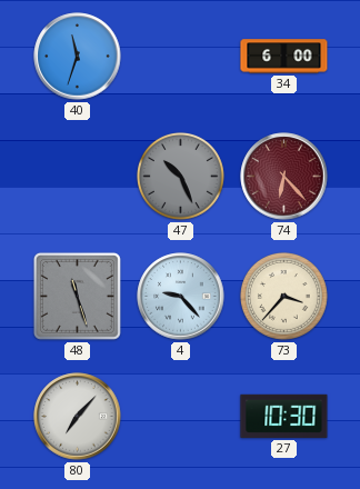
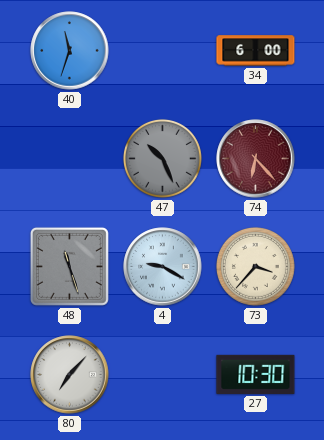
4: 9:23 -> 9:20 (163, 267)
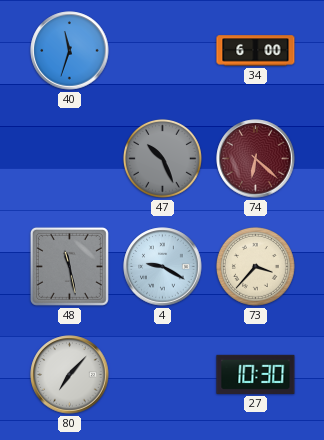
74: 6:23 -> 6:22 (256, 159)
48: 11:27 -> 11:28 (69, 266)
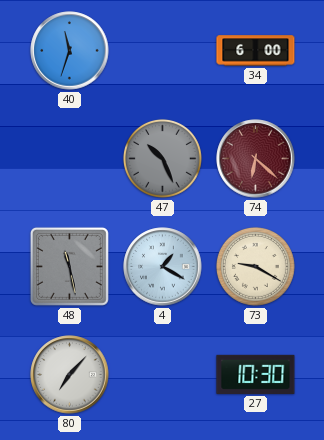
4: 9:20 -> 1:20 (163, 267)
73: 3:37 -> 9:20 (255, 266)
